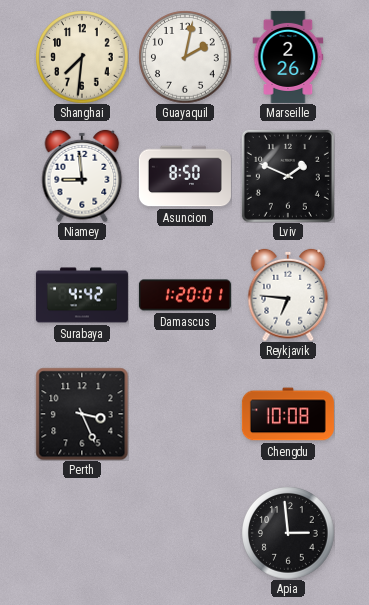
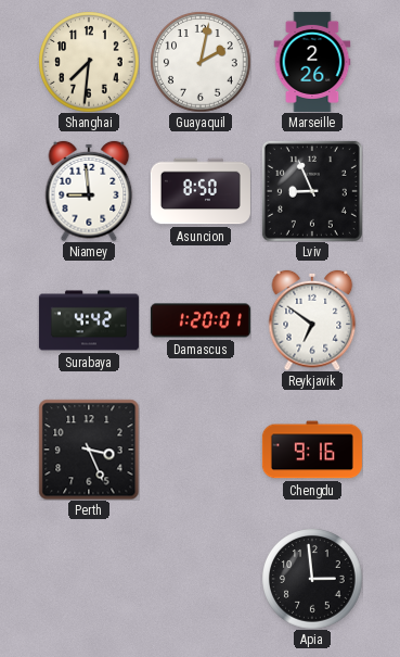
Lviv: 1:49 -> 8:56 (312, 191)
Reykjavik: 6:46 -> 6:51 (312, 320)
Chengdu: 10:08 -> 9:16 (312, 450)
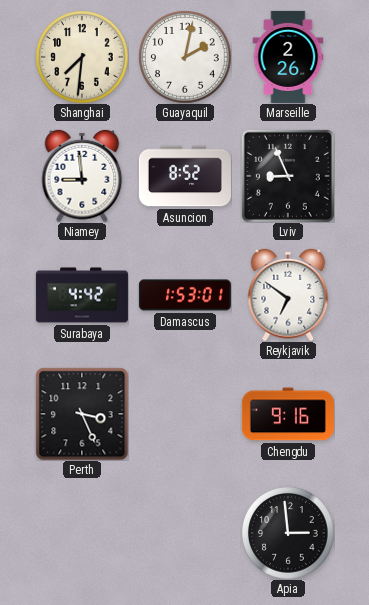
Asuncion: 8:50 -> 8:52 (185, 176)
Damascus: 1:20 -> 1:53 (185, 295)
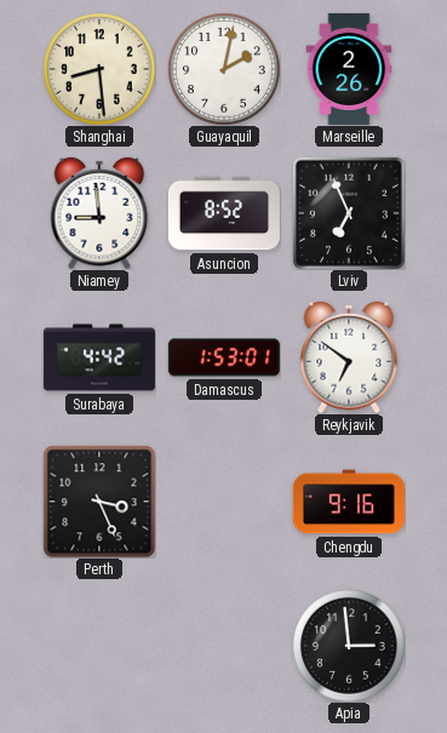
Shanghai: 7:31 -> 8:29 (99, 69)
Lviv: 8:56 -> 6:56 (349, 213)
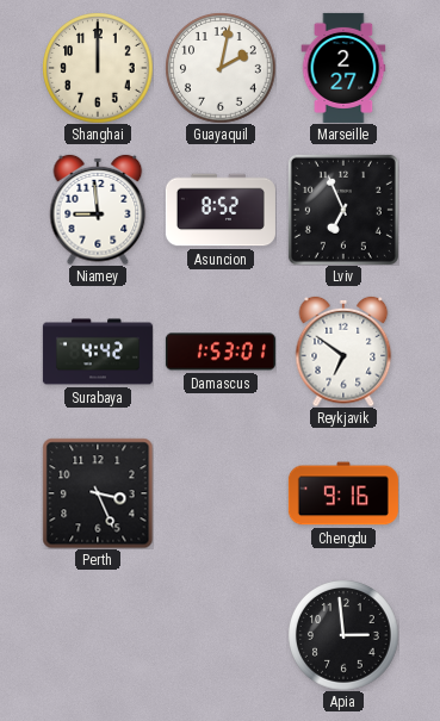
Shanghai: 8:29 -> 12:00 (98, 68)
Marseille: 2:26 -> 2:27 (343, 68)
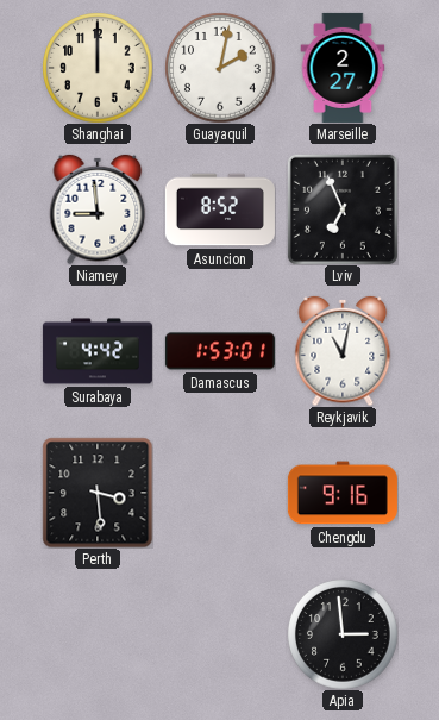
Reykjavik: 6:51 -> 11:02 (343, 351)
Perth: 3:26 -> 3:29 (98, 493)
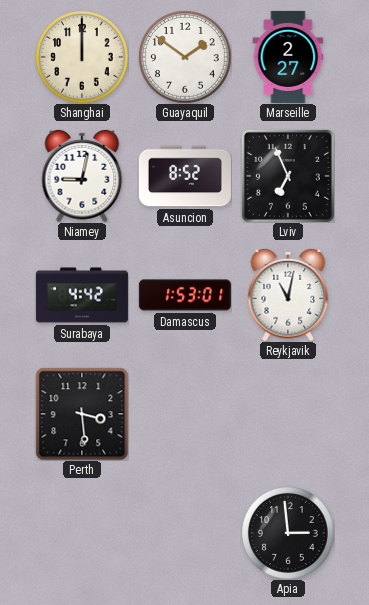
Guayaquil: 2:02 -> 1:51 (185, 57)
Niamey: 8:59 -> 9:02 (82, 176)
Chengdu: 9:16 -> none (343, 493)
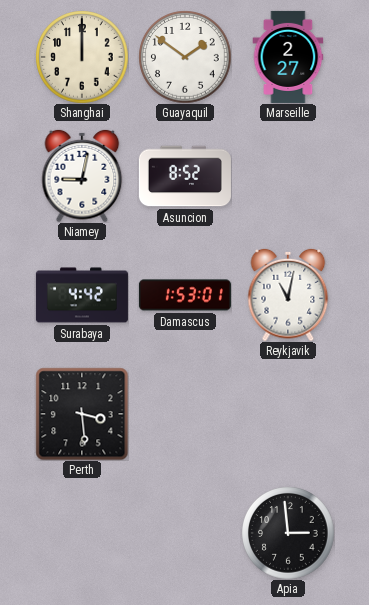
Lviv: 6:56 -> none (288, 176)
